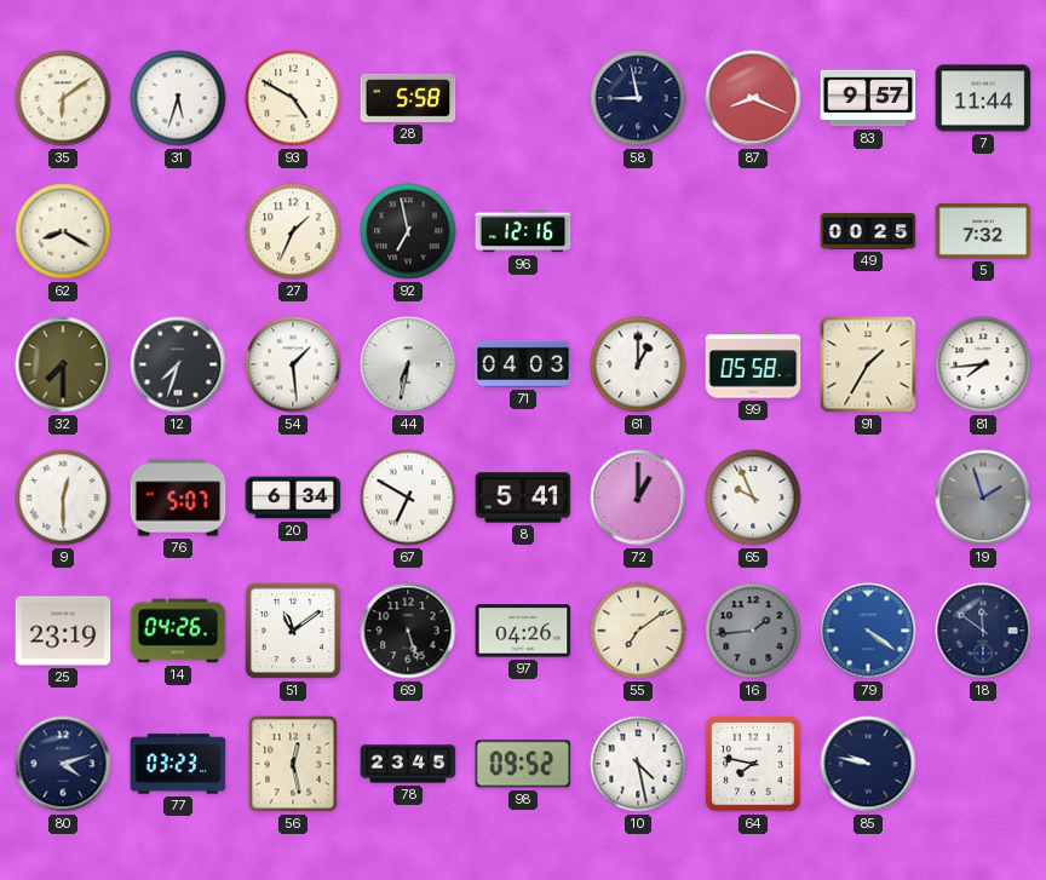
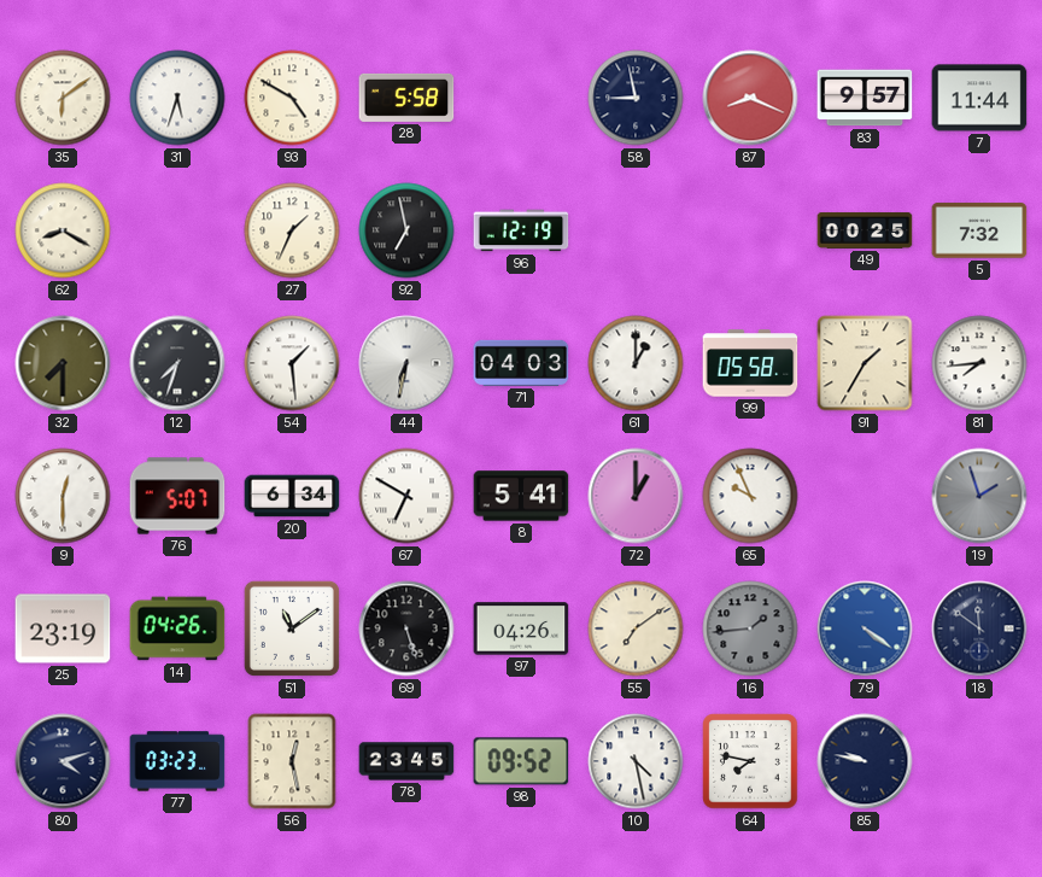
96: 12:16 -> 12:19 (521, 230)
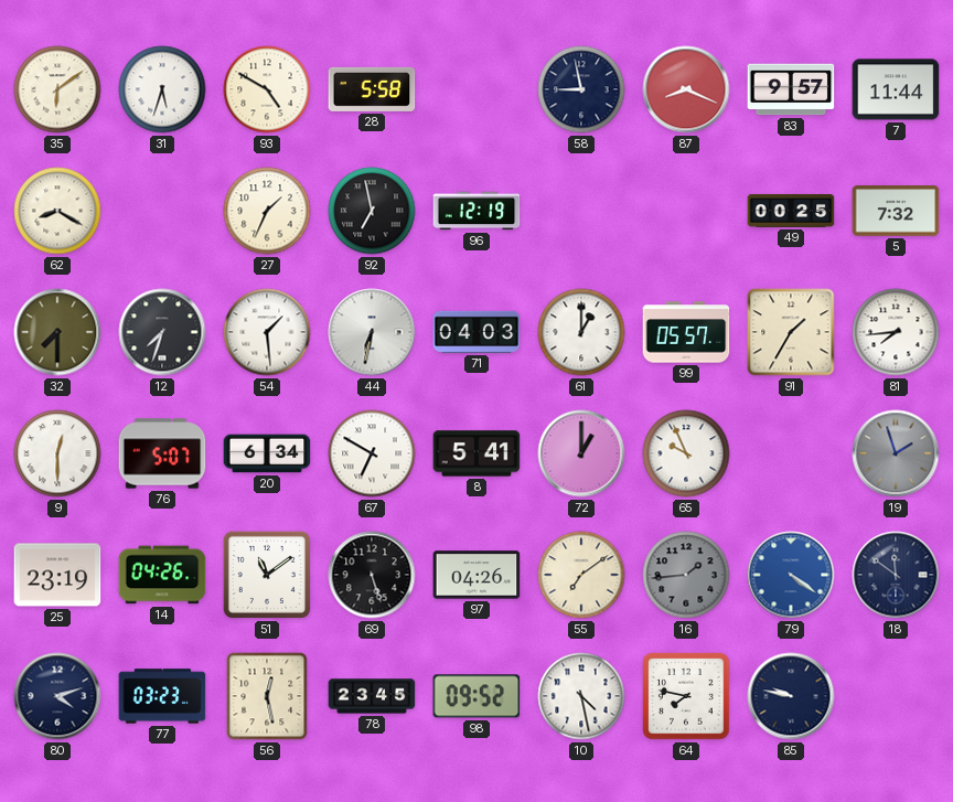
99: 05:58 -> 05:57 (686, 332)
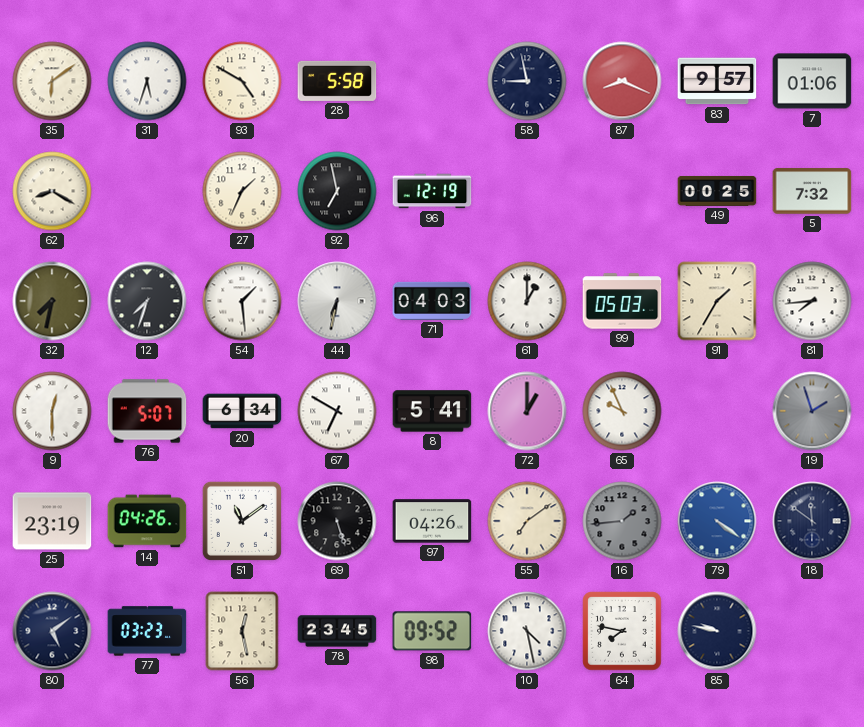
7: 11:44 -> 01:06 (812, 81)
32: 7:30 -> 7:32 (52, 301)
99: 05:57 -> 05:03 (622, 301)
80: 4:12 -> 5:09 (52, 631)
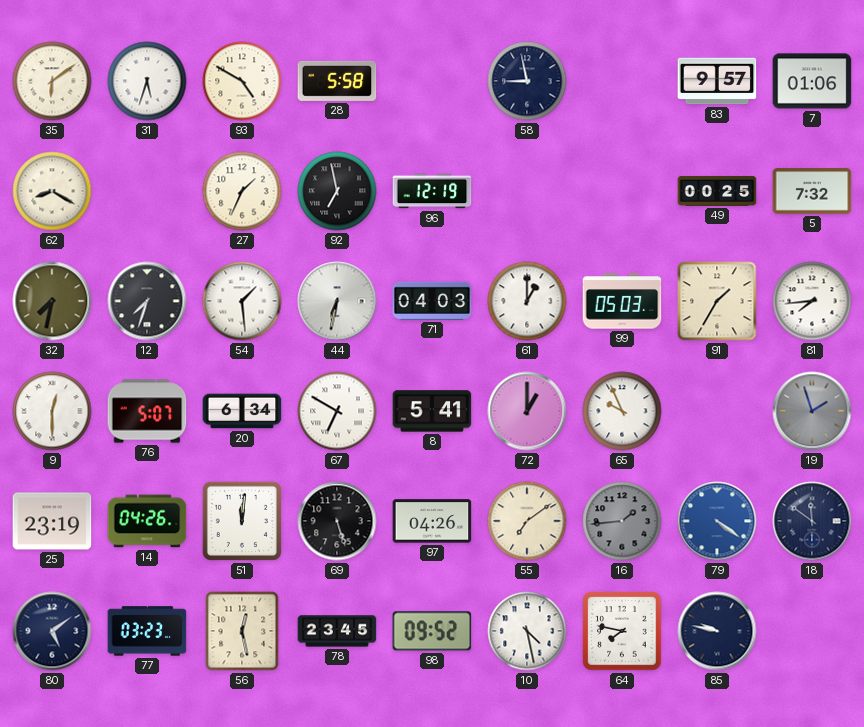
87: 8:19 -> none (622, 81)
51: 11:09 -> 12:01 (242, 521)
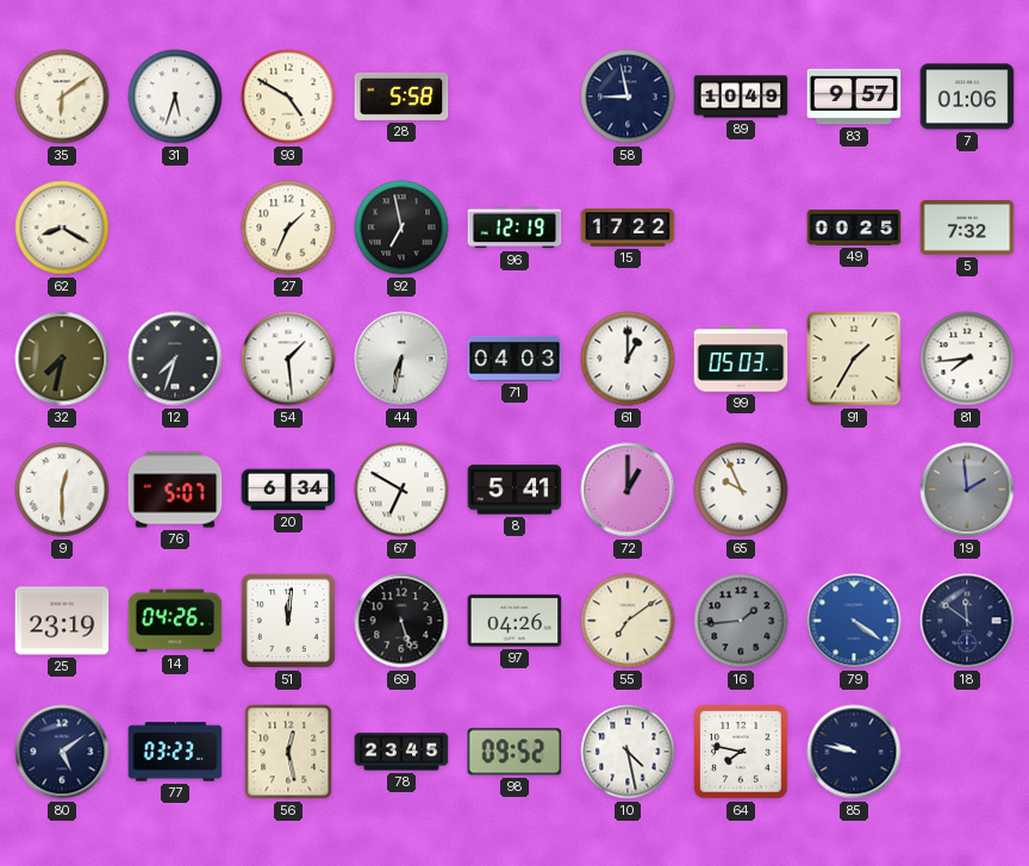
89: none -> 10:49 (741, 96)
15: none -> 17:22 (628, 228)
19: 1:57 -> 1:59 (967, 490)
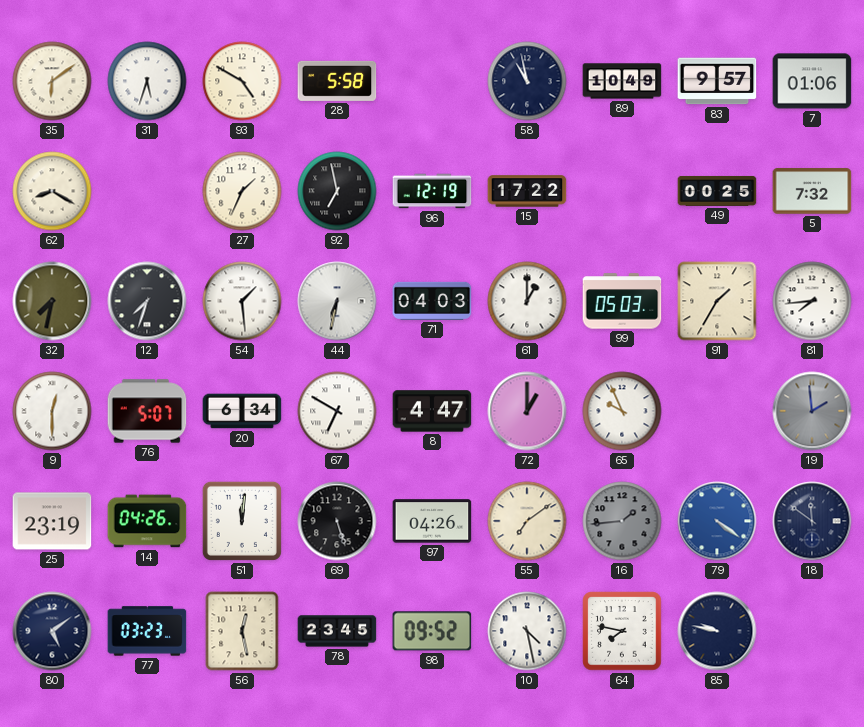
58: 8:58 -> 10:58 (527, 81)
8: 5:41 -> 4:47 (432, 411)
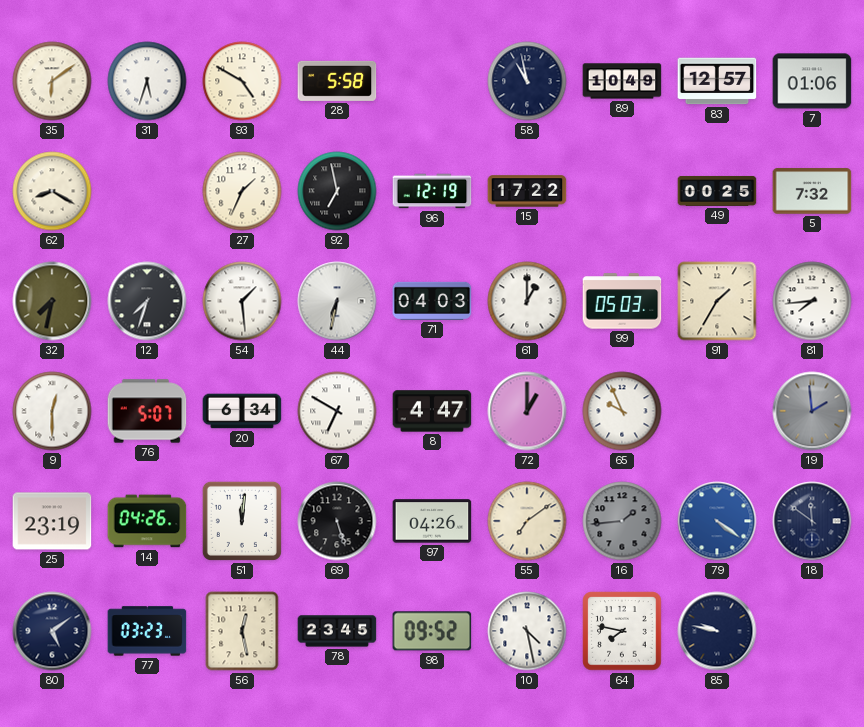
83: 9:57 -> 12:57 (717, 81)
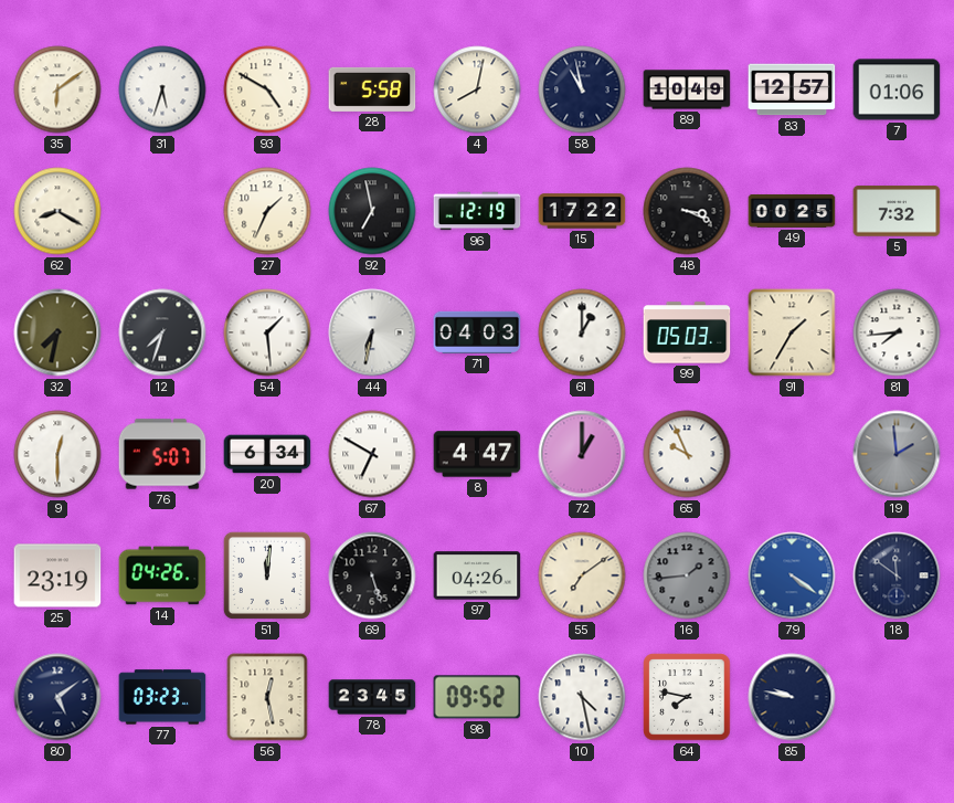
4: none -> 8:02 (477, 89)
48: none -> 3:19 (687, 211)
